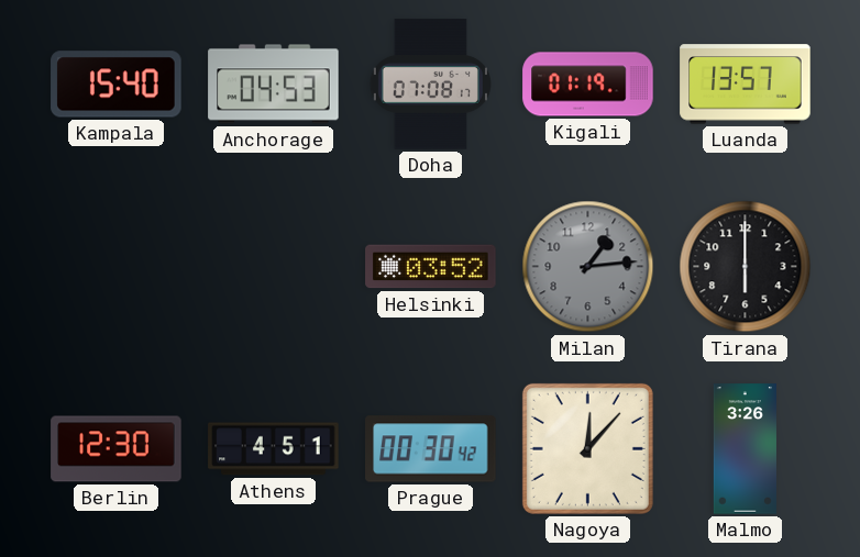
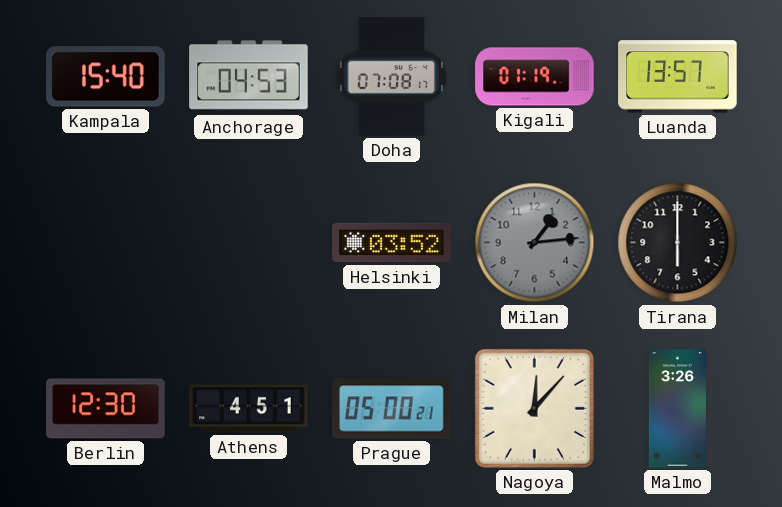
Prague: 00:30 -> 05:00 (392, 409)
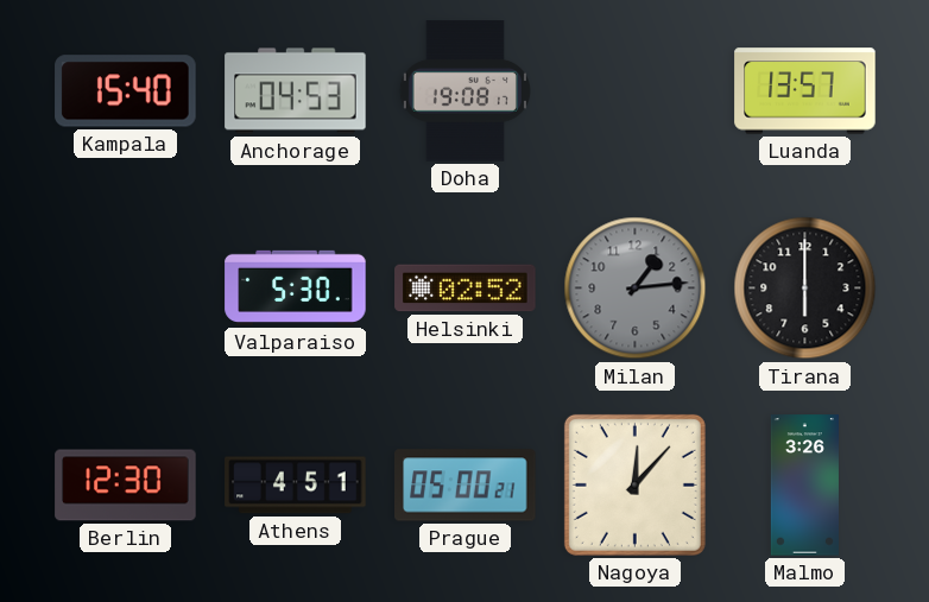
Doha: 07:08 -> 19:08 (464, 91)
Kigali: 01:19 -> none (535, 77)
Valparaiso: none -> 5:30 (296, 287)
Helsinki: 03:52 -> 02:52 (466, 289)
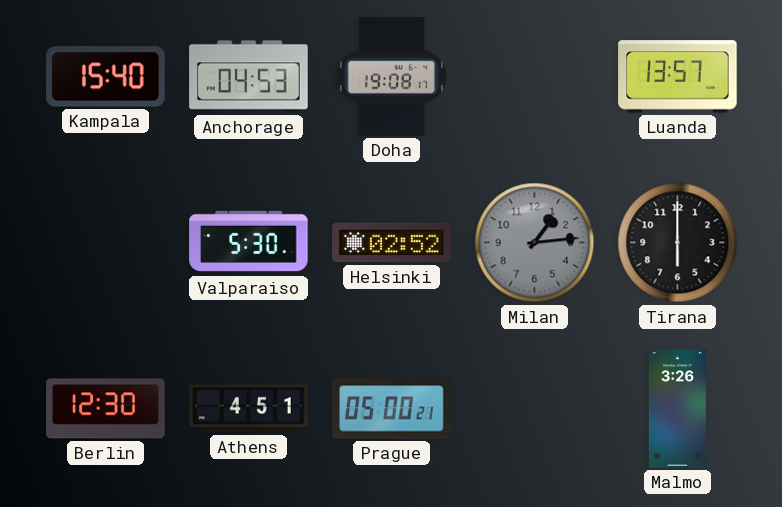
Nagoya: 12:07 -> none (634, 484)
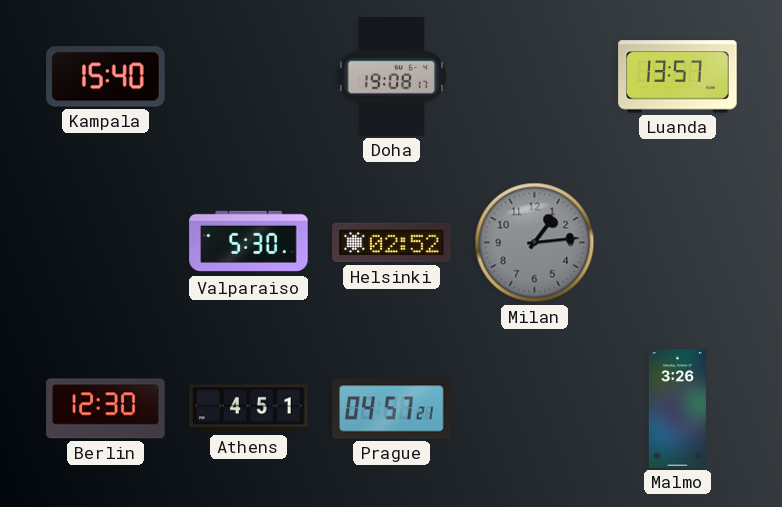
Anchorage: 04:53 -> none (249, 77)
Tirana: 6:00 -> none (678, 243)
Prague: 05:00 -> 04:57 (392, 409)
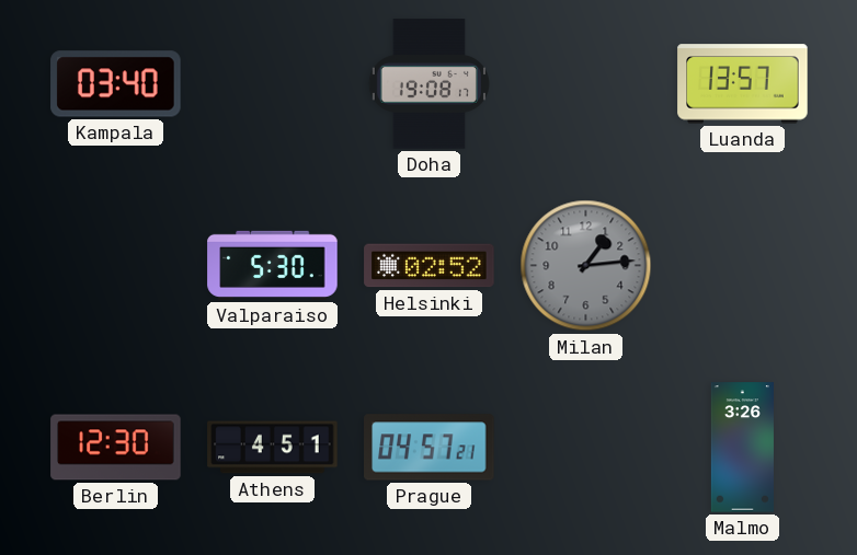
Kampala: 15:40 -> 03:40 (116, 84)
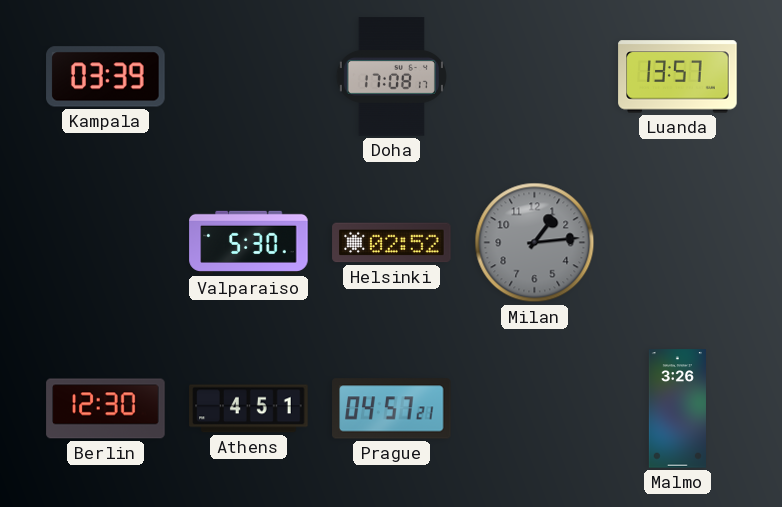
Kampala: 03:40 -> 03:39 (106, 77)
Doha: 19:08 -> 17:08 (391, 77)
